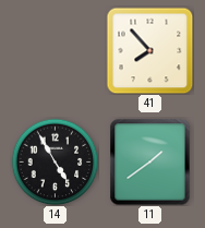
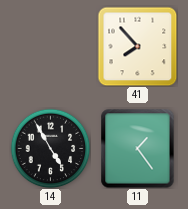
11: 1:39 -> 1:24 (138, 148)
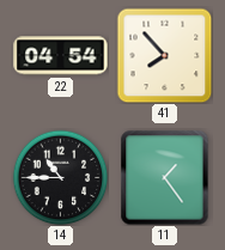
22: none -> 04:54 (61, 56)
14: 4:55 -> 10:45 (60, 177)
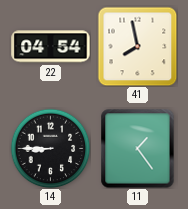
41: 7:53 -> 7:58 (137, 46)
14: 10:45 -> 8:45 (50, 148)
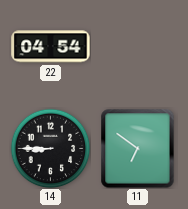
41: 7:58 -> none (137, 46)
11: 1:24 -> 6:51 (138, 148)
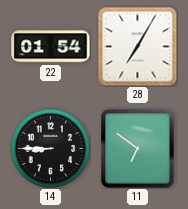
22: 04:54 -> 01:54 (51, 47)
28: none -> 7:05 (137, 46)
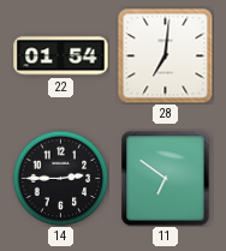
28: 7:05 -> 7:01 (165, 55)
14: 8:45 -> 2:45 (60, 178)
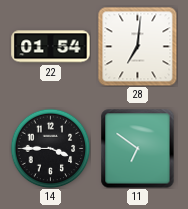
14: 2:45 -> 3:45 (50, 148)
